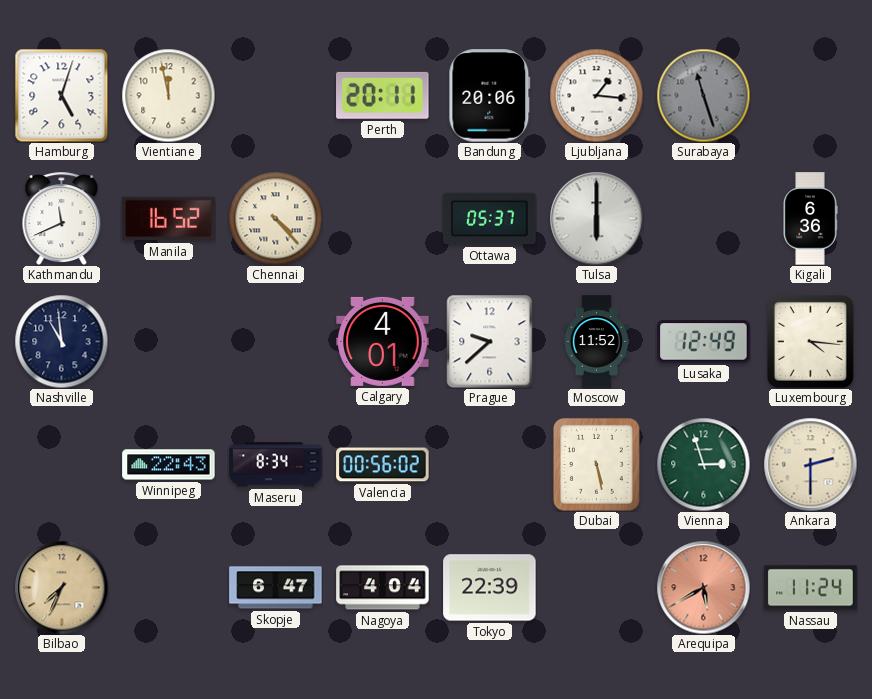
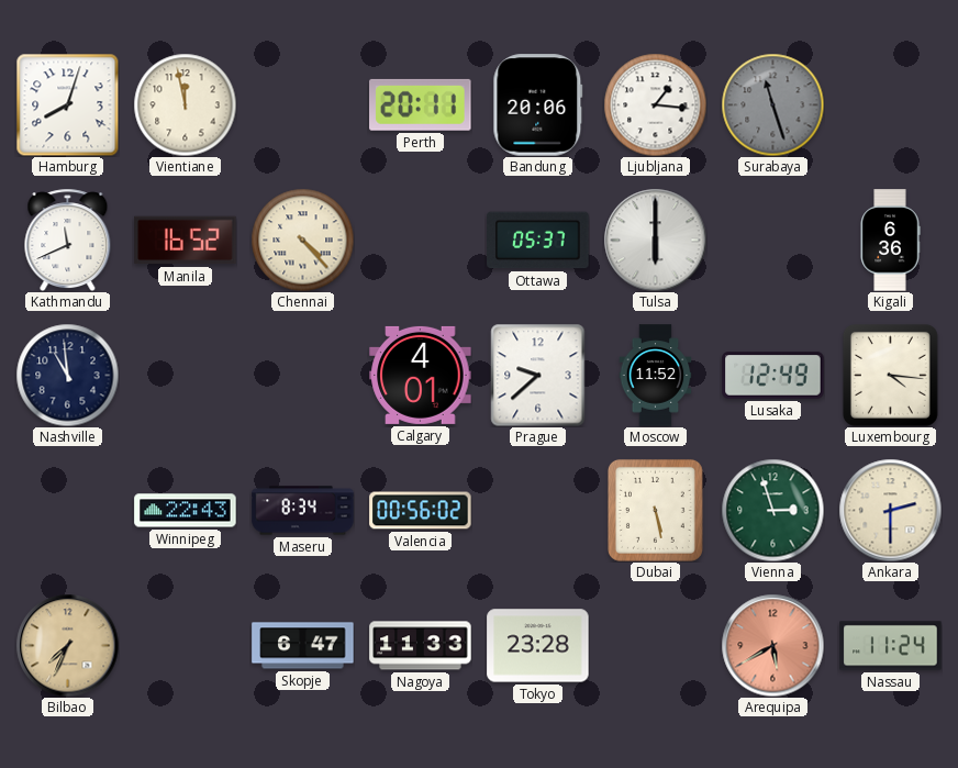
Hamburg: 5:03 -> 8:03 (67, 104)
Nagoya: 4:04 -> 11:33 (421, 646)
Tokyo: 22:39 -> 23:28 (538, 646)
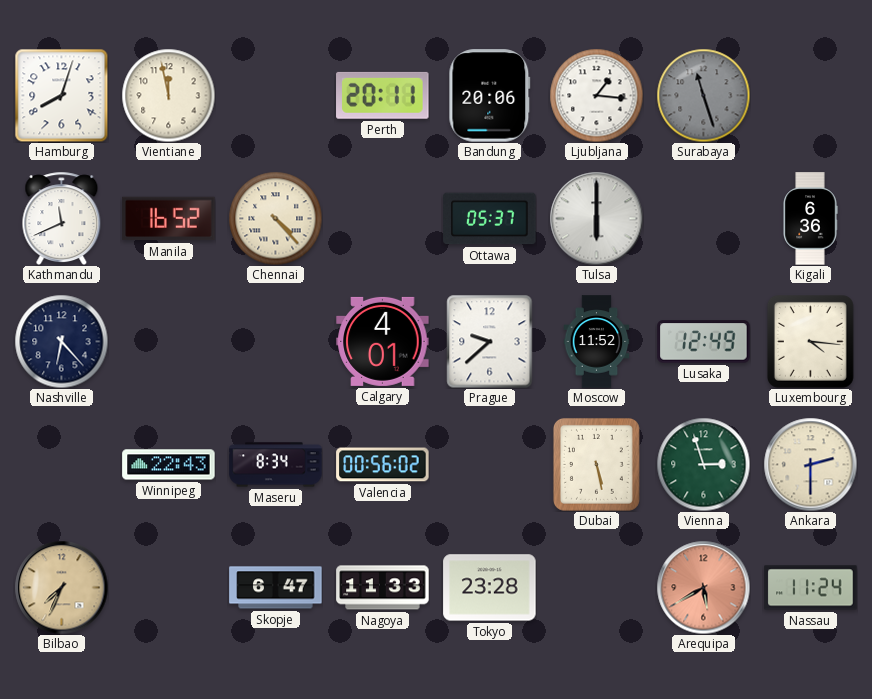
Nashville: 10:59 -> 6:23 (61, 341)
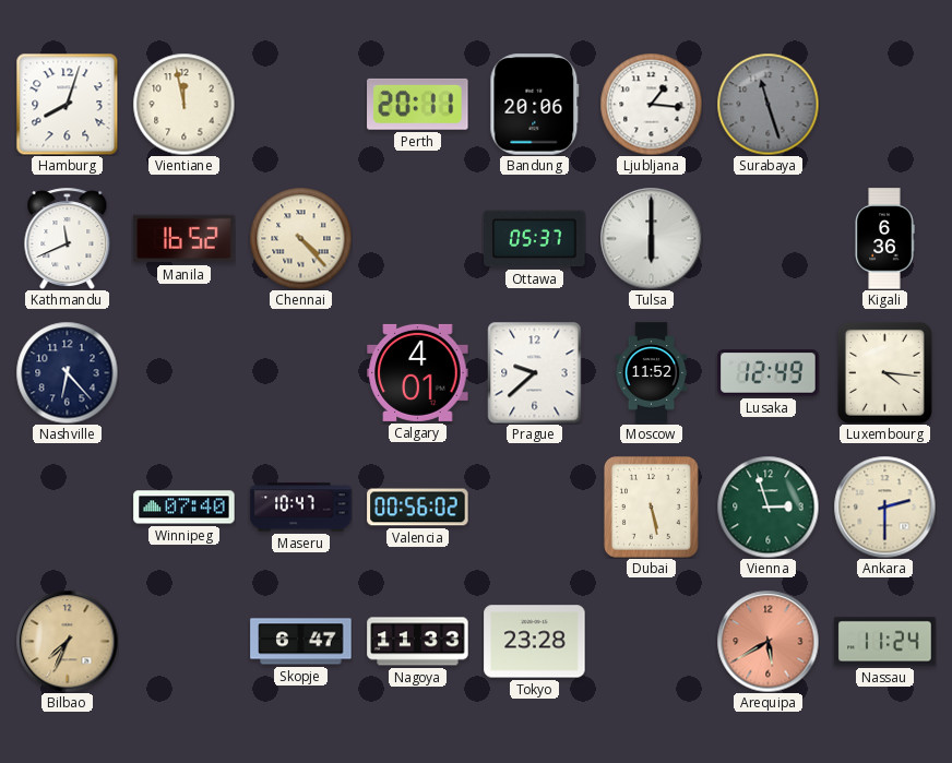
Winnipeg: 22:43 -> 07:40 (185, 508)
Maseru: 8:34 -> 10:47 (301, 508)
